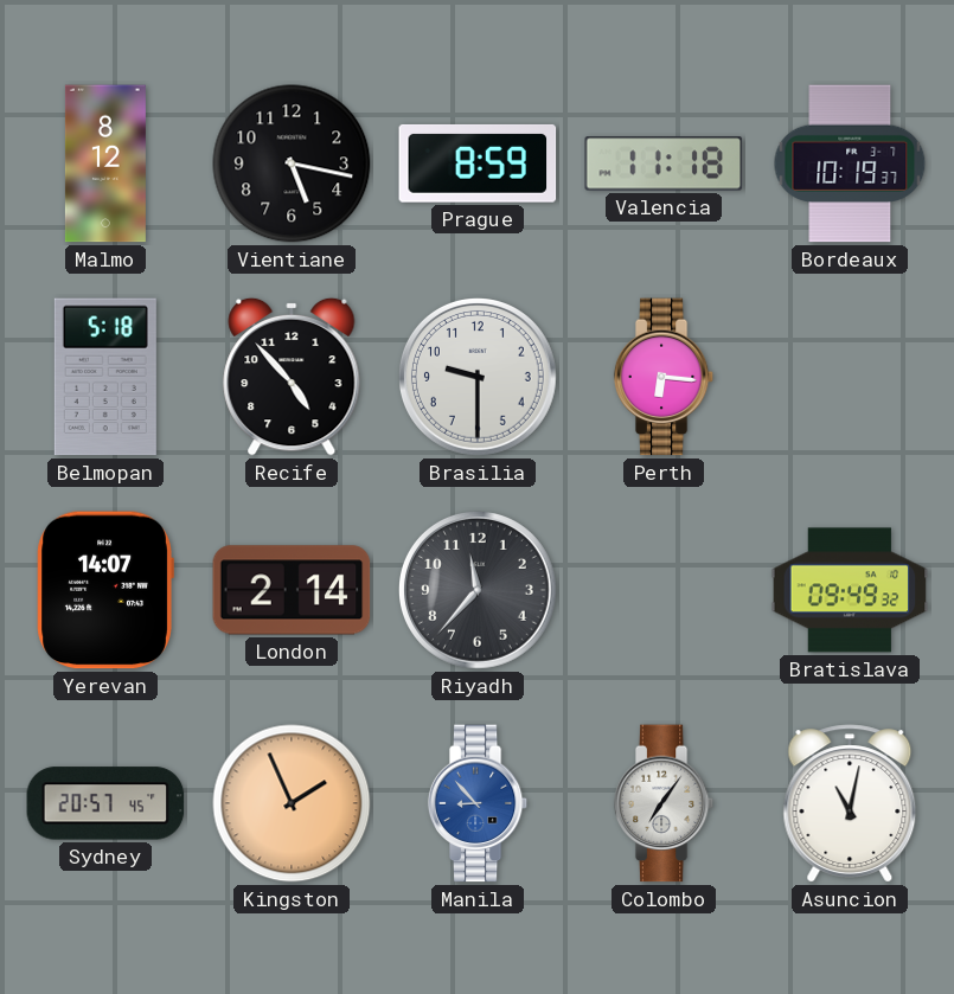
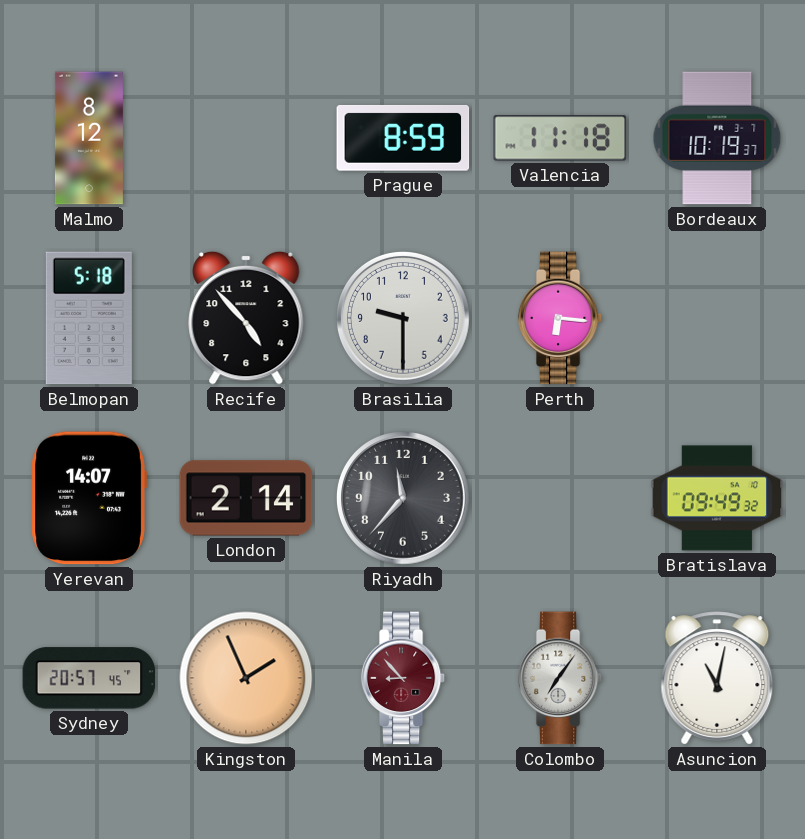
Vientiane: 5:17 -> none (292, 163)
Manila dial: blue -> burgundy (403, 678)
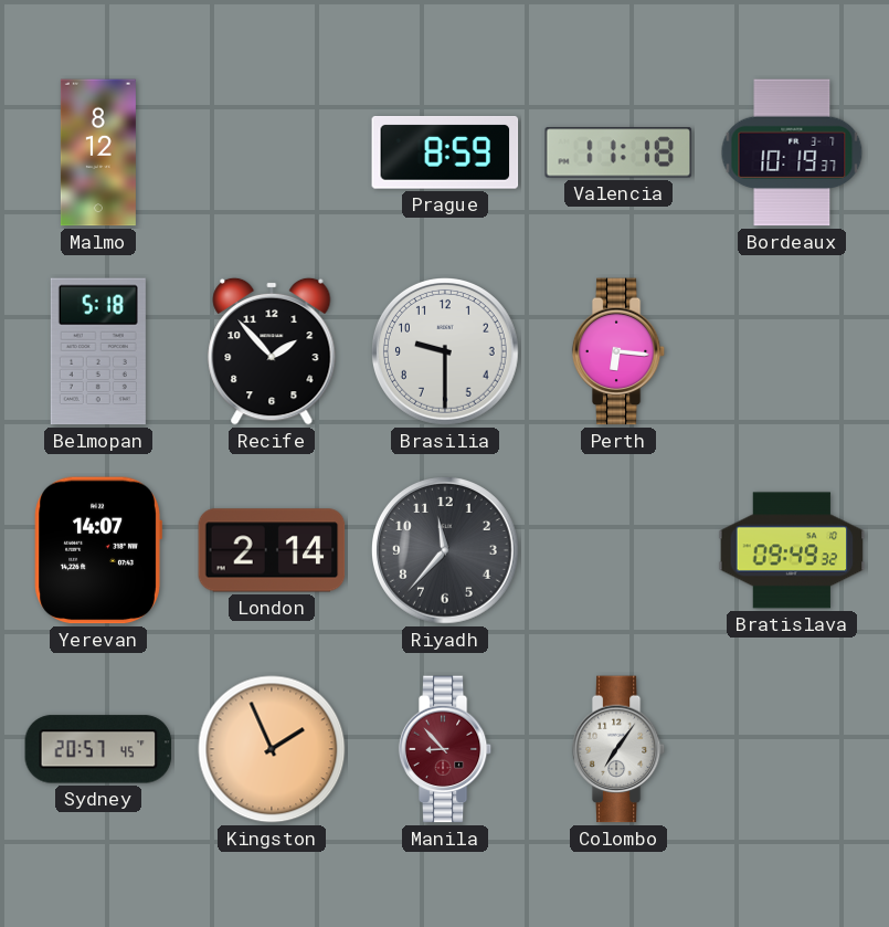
Recife: 4:53 -> 1:53 (272, 351)
Asuncion: 11:02 -> none (717, 678)
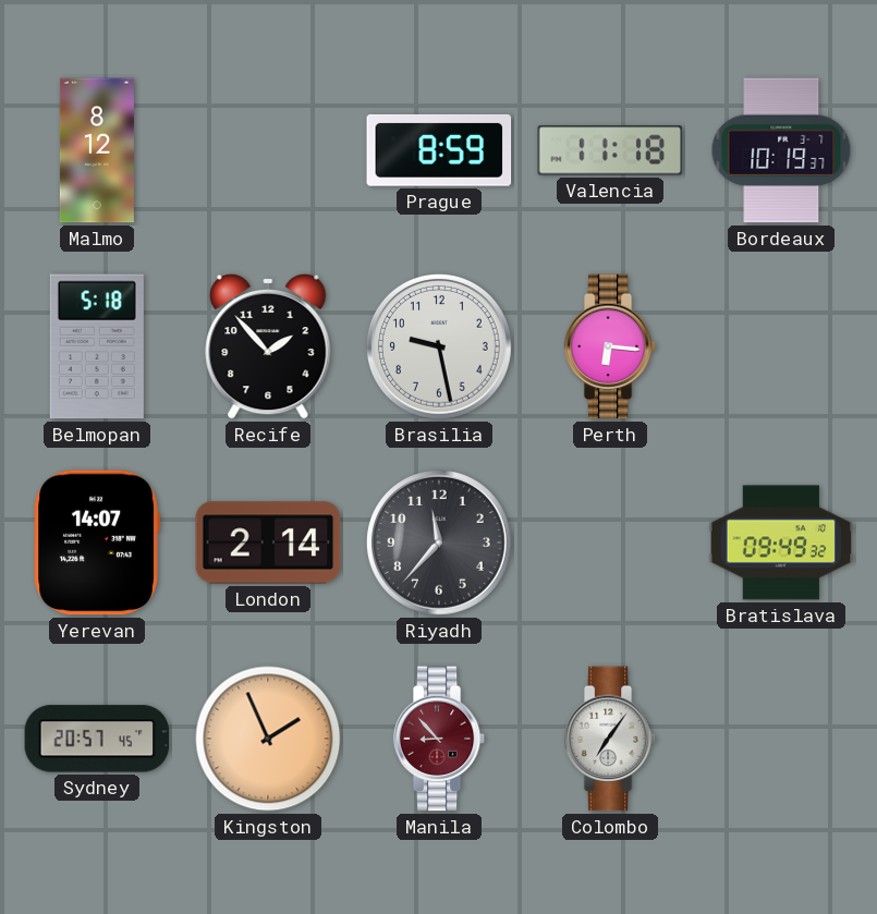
Brasilia: 9:30 -> 9:28 (440, 348)
